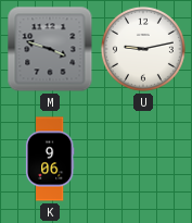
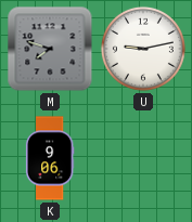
M: 3:48 -> 7:48 (50, 49)
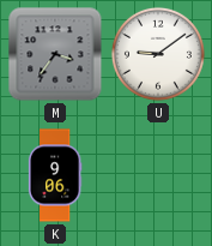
M: 7:48 -> 3:36 (55, 54)
U: 9:13 -> 9:09 (158, 54)
